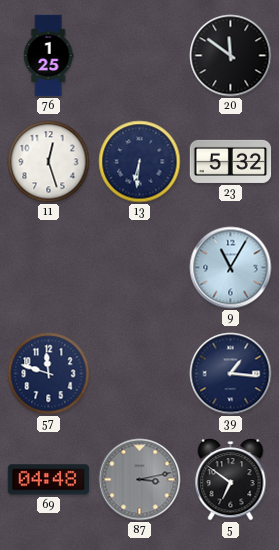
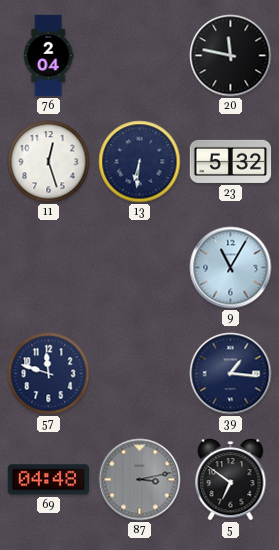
76: 1:25 -> 2:04 (48, 56)
20: 11:51 -> 11:47 (231, 56)
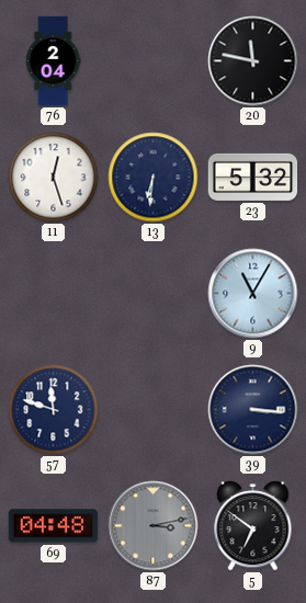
39: 1:16 -> 3:16 (253, 410)
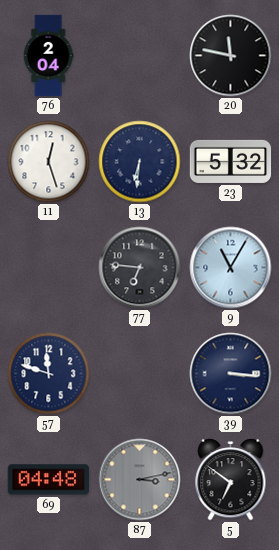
77: none -> 6:46 (140, 268)
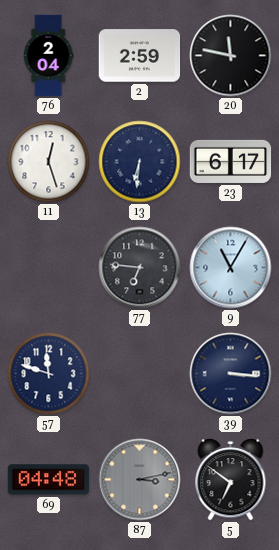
2: none -> 2:59 (140, 56)
23: 5:32 -> 6:17 (231, 161)
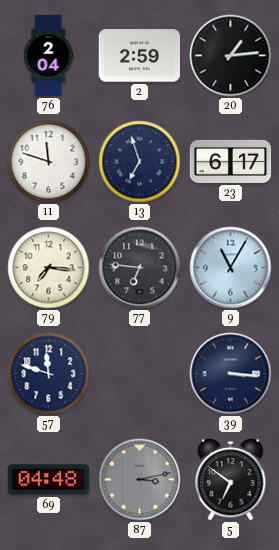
20: 11:47 -> 1:14 (231, 56)
11: 12:27 -> 11:48 (49, 162)
13: 6:31 -> 6:57 (140, 162)
79: none -> 7:16 (49, 268)
